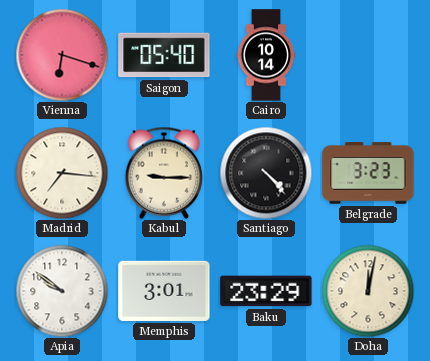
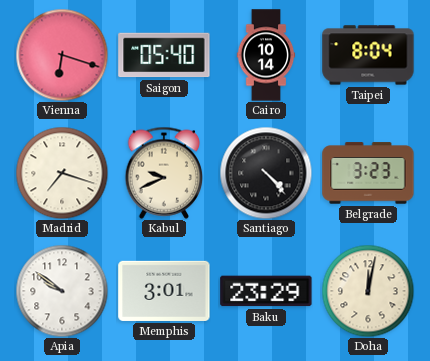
Taipei: none -> 8:04 (368, 55)
Madrid: 7:16 -> 7:18 (62, 173)
Kabul: 9:15 -> 9:41 (164, 173)
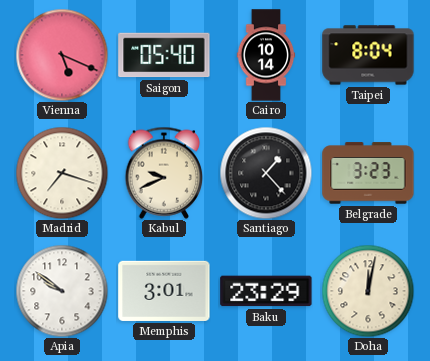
Vienna: 6:18 -> 5:19 (62, 55)
Santiago: 4:23 -> 1:23 (266, 173)
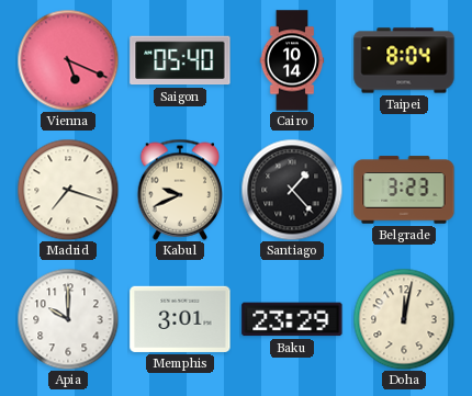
Apia: 9:51 -> 10:00 (68, 319)
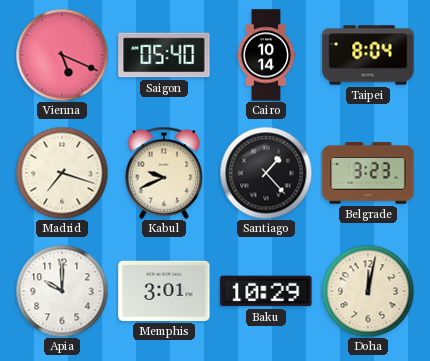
Baku: 23:29 -> 10:29 (266, 291)
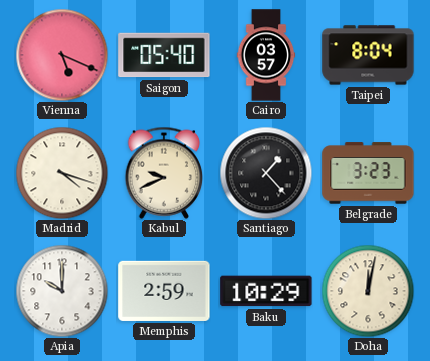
Cairo: 10:14 -> 03:57 (266, 55)
Madrid: 7:18 -> 4:18 (62, 173)
Memphis: 3:01 -> 2:59 (164, 291)
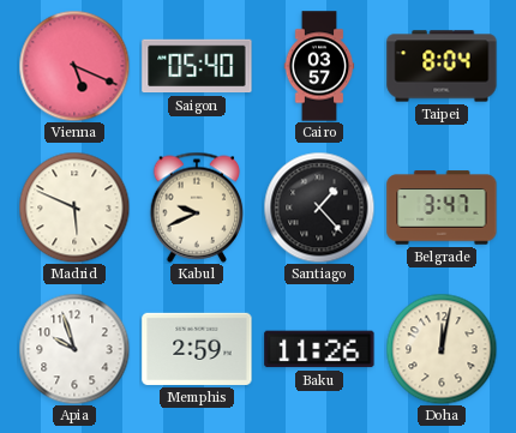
Madrid: 4:18 -> 5:49 (74, 208)
Belgrade: 3:23 -> 3:47 (442, 208)
Apia: 10:00 -> 9:57 (74, 349)
Baku: 10:29 -> 11:26 (319, 349)
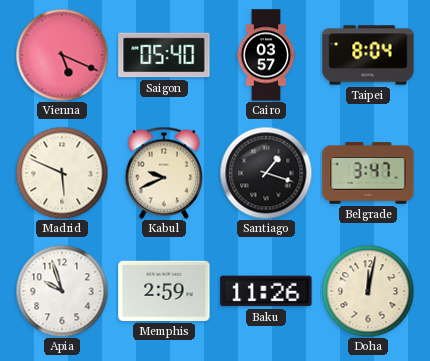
Santiago: 1:23 -> 1:18 (266, 173)
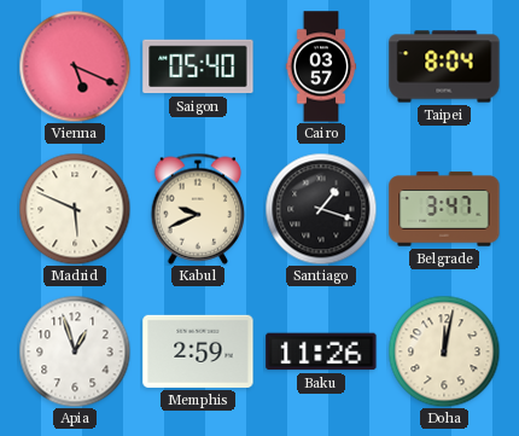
Apia: 9:57 -> 12:57 (75, 351)
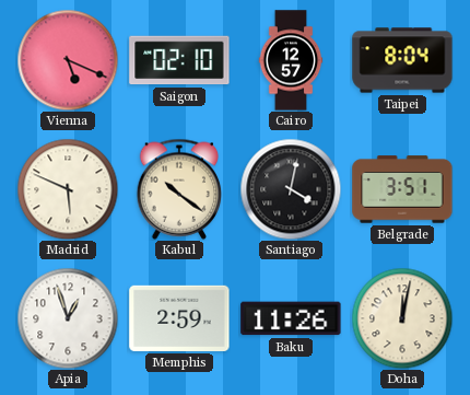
Saigon: 05:40 -> 02:10 (179, 60)
Cairo: 03:57 -> 12:57 (291, 60)
Kabul: 9:41 -> 10:21 (179, 189)
Santiago: 1:18 -> 4:02 (291, 189)
Belgrade: 3:47 -> 3:51 (402, 189)
